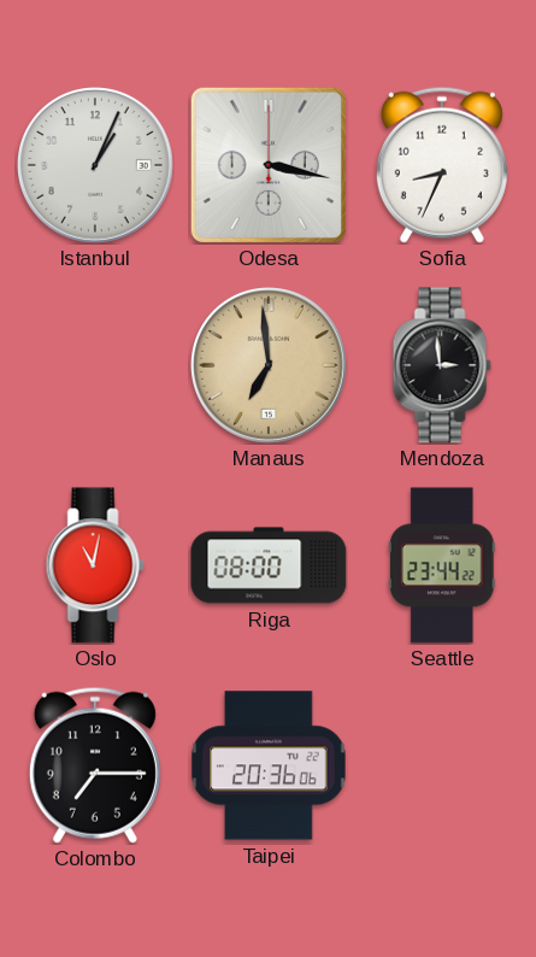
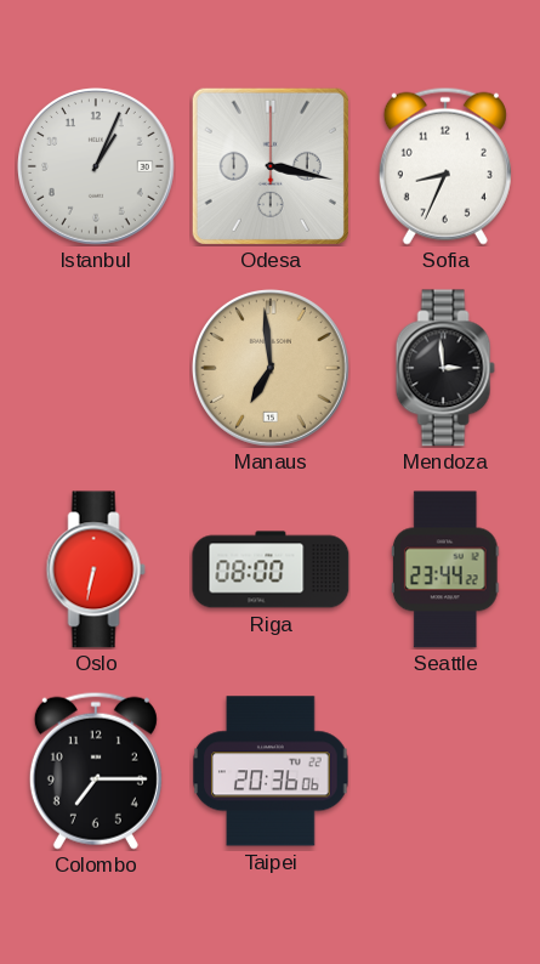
Oslo: 11:02 -> 6:32 (96, 569)
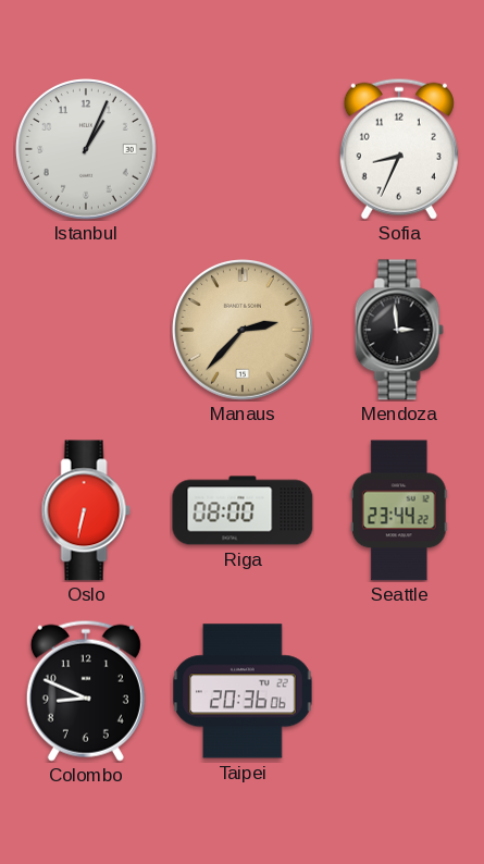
Odesa: 3:17 -> none (271, 166)
Manaus: 6:59 -> 2:37 (244, 331)
Colombo: 7:15 -> 8:49 (86, 691)
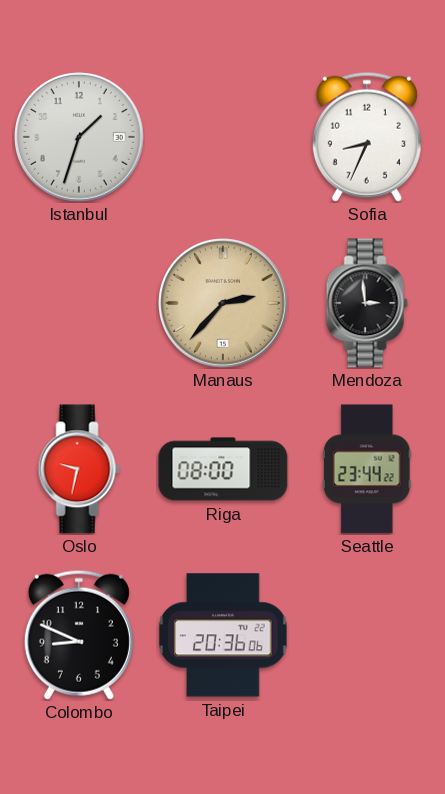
Istanbul: 1:04 -> 1:33 (80, 138)
Oslo: 6:32 -> 9:32 (79, 469)
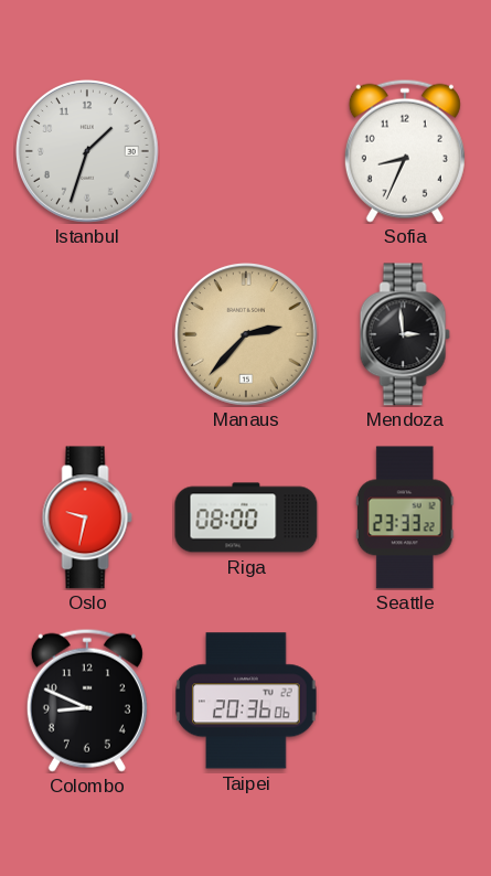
Seattle: 23:44 -> 23:33 (405, 517)
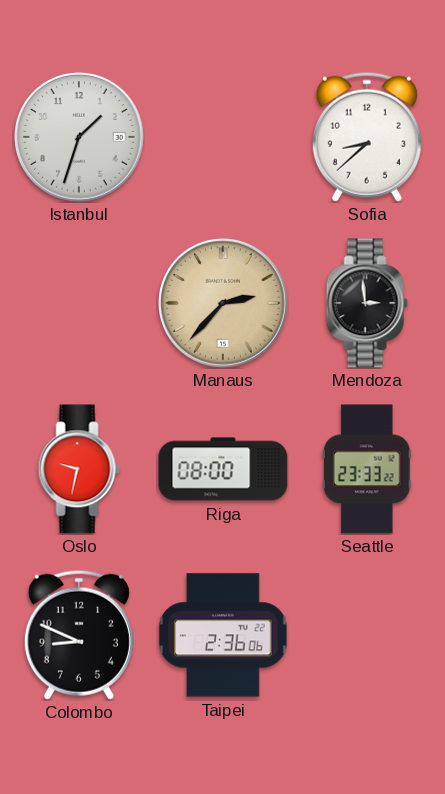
Sofia: 8:34 -> 8:38 (367, 137)
Taipei: 20:36 -> 2:36 (223, 635)
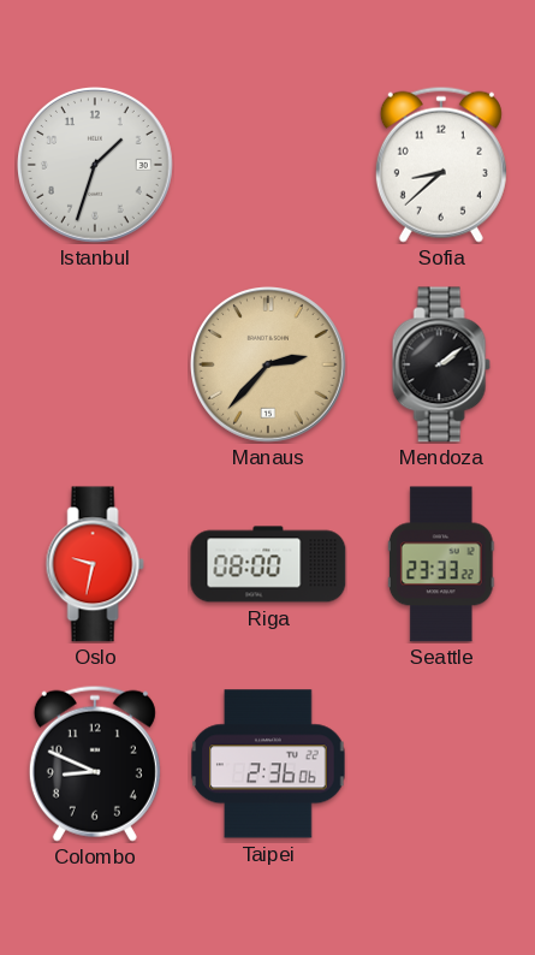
Mendoza: 2:59 -> 2:09 (441, 364)
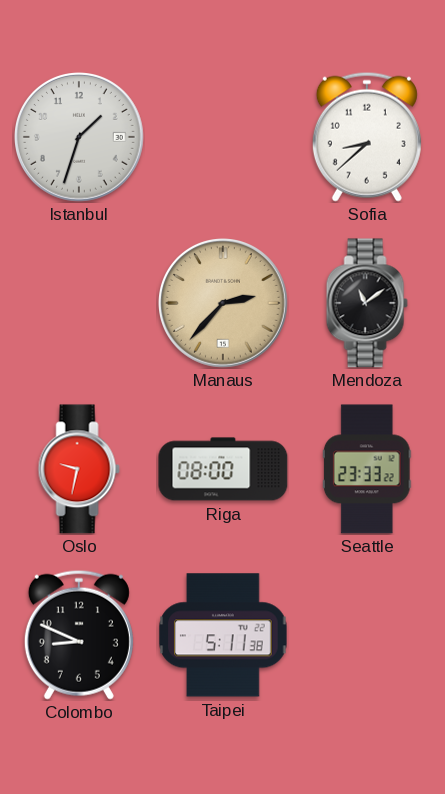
Mendoza: 2:09 -> 11:09 (367, 303)
Taipei: 2:36 -> 5:11 (223, 635)
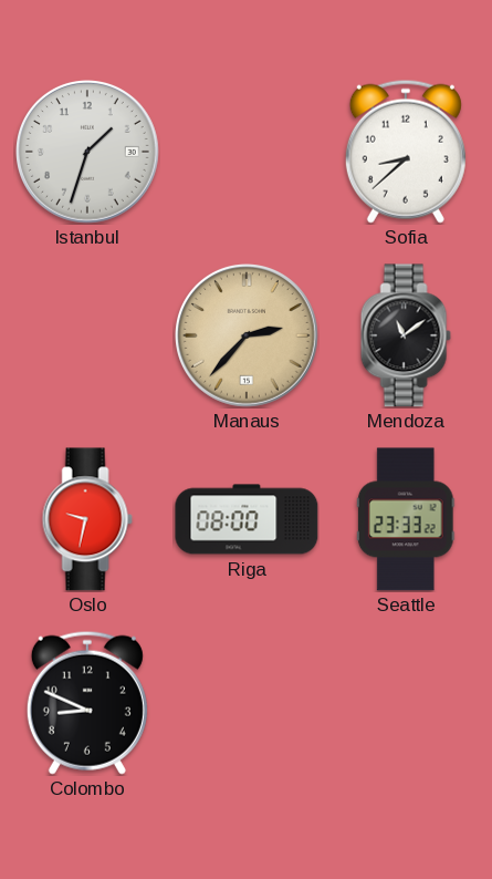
Taipei: 5:11 -> none (223, 635)
